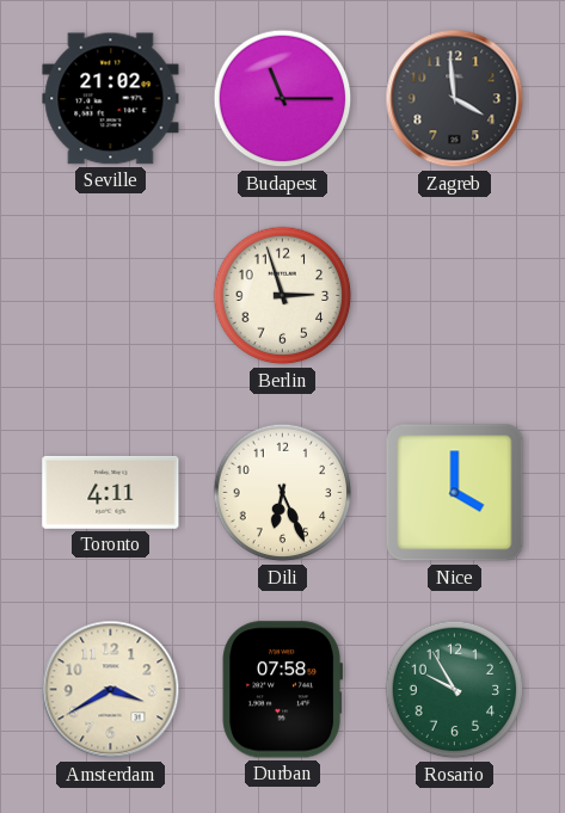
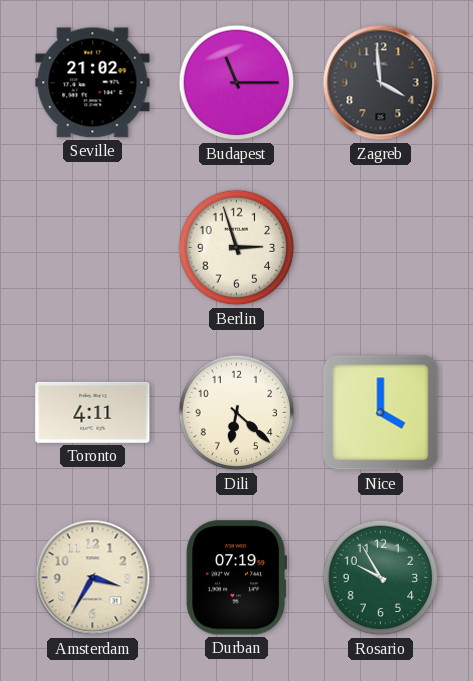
Dili: 6:26 -> 6:22 (237, 413)
Amsterdam: 3:40 -> 3:35 (93, 578)
Durban: 07:58 -> 07:19 (236, 578)
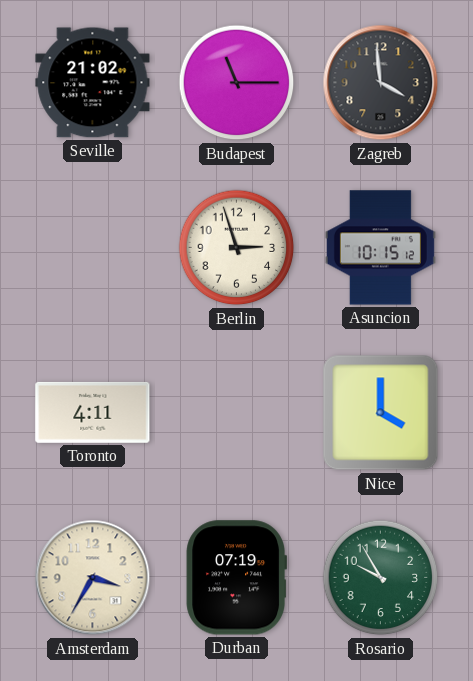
Asuncion: none -> 10:15 (380, 248)
Dili: 6:22 -> none (237, 413)
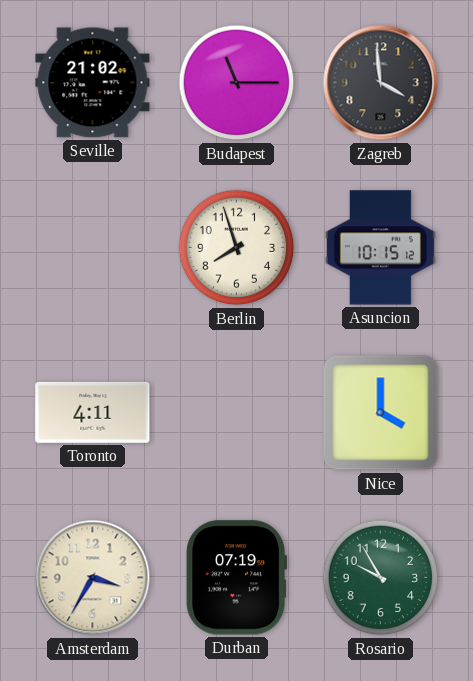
Berlin: 2:57 -> 7:57 (237, 248)
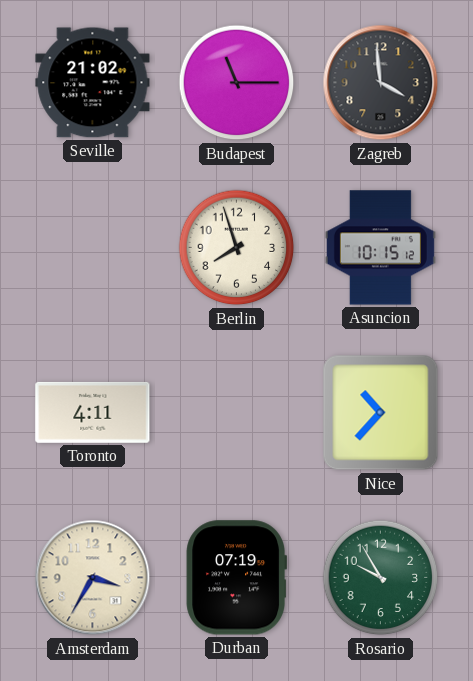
Nice: 4:00 -> 10:37 (381, 413)
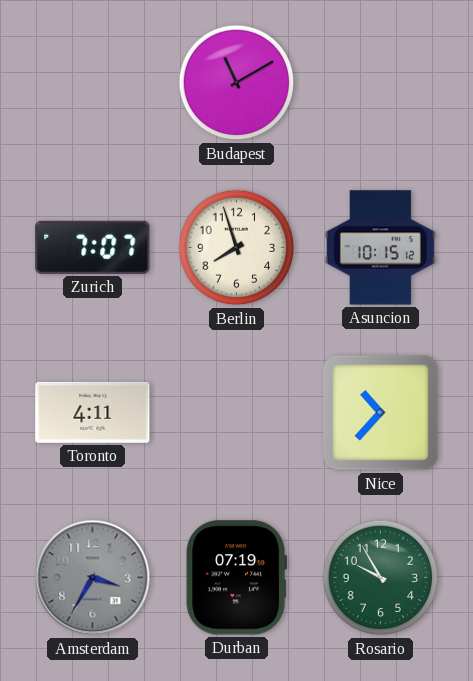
Seville: 21:02 -> none (93, 83)
Budapest: 11:15 -> 11:10 (237, 83)
Zagreb: 3:59 -> none (381, 83)
Zurich: none -> 7:07 (93, 247)
Amsterdam dial: cream -> grey (93, 578)
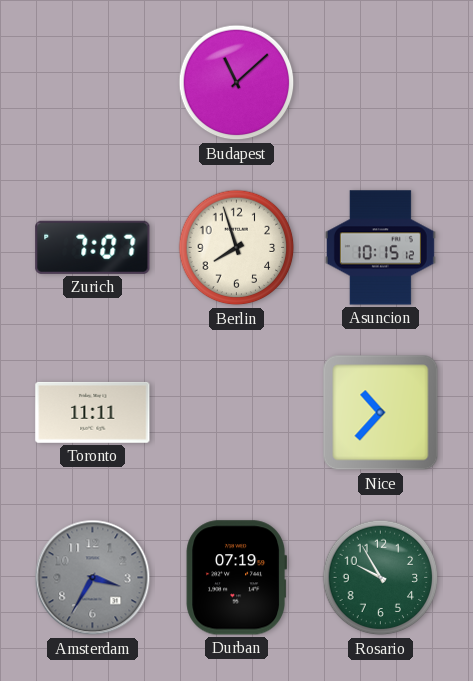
Budapest: 11:10 -> 11:08 (237, 83)
Toronto: 4:11 -> 11:11 (93, 412)
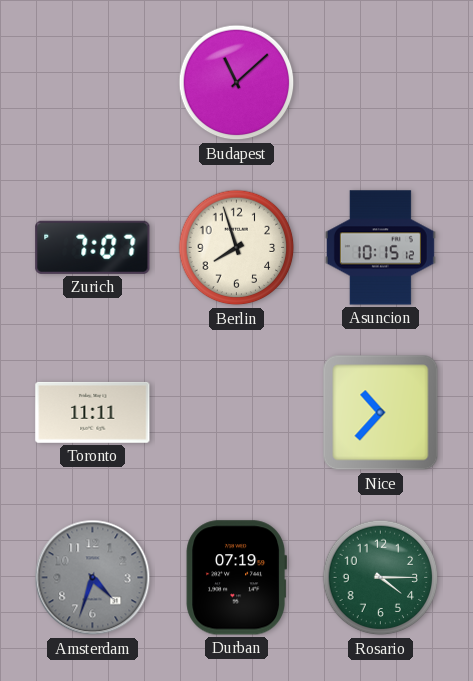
Amsterdam: 3:35 -> 4:33 (93, 578)
Rosario: 9:55 -> 4:15 (381, 578)
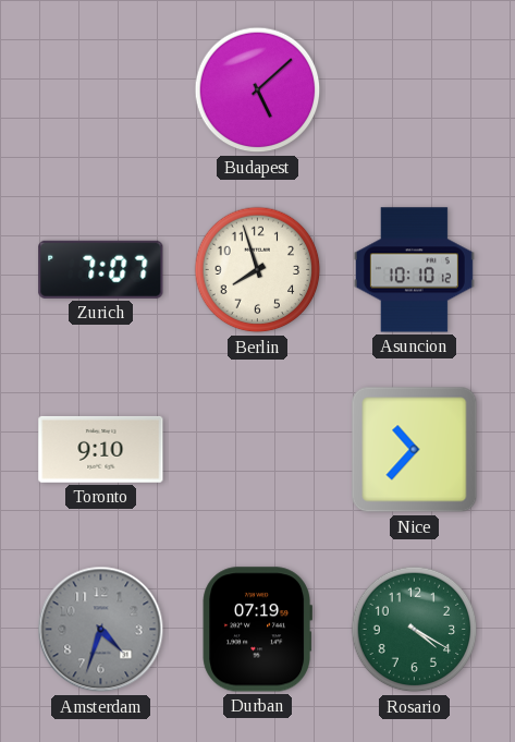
Budapest: 11:08 -> 5:08 (258, 90)
Asuncion: 10:15 -> 10:10 (414, 270)
Toronto: 11:11 -> 9:10 (101, 449)
Rosario: 4:15 -> 4:20 (415, 630)
